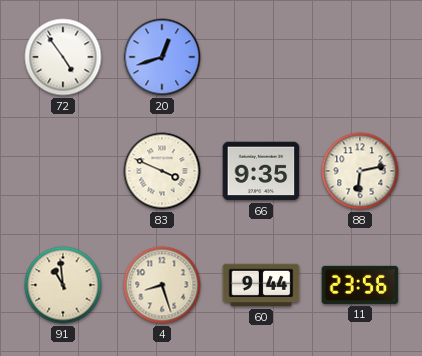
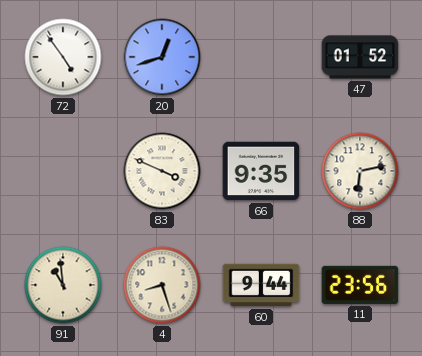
47: none -> 01:52 (360, 57)
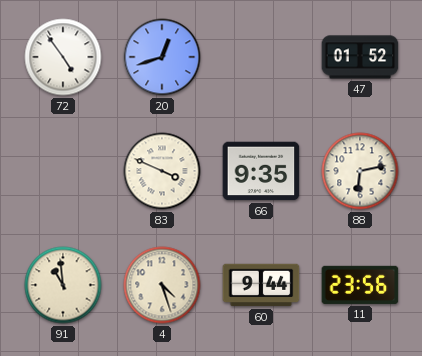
4: 8:27 -> 4:27 (162, 285)
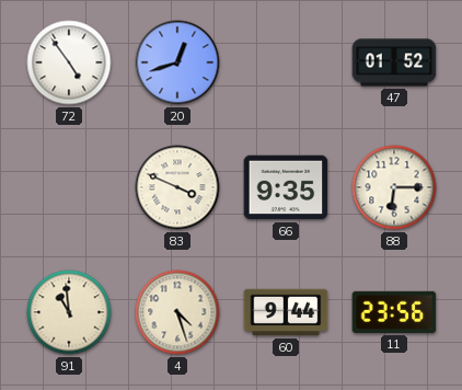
88: 6:13 -> 6:15 (394, 187)
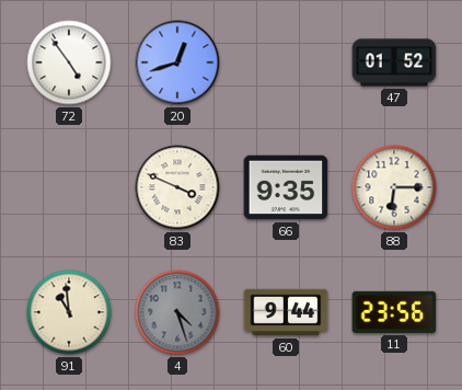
4 dial: cream -> grey (177, 312)
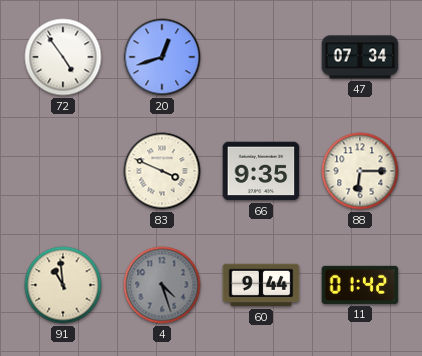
47: 01:52 -> 07:34 (360, 57)
11: 23:56 -> 01:42 (360, 285)
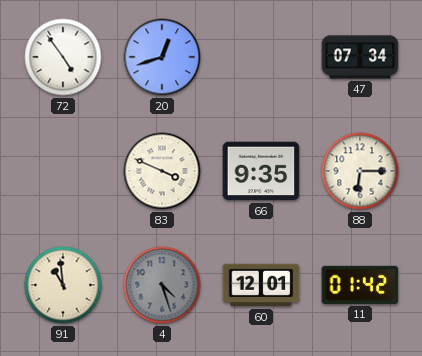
60: 9:44 -> 12:01 (261, 285)
